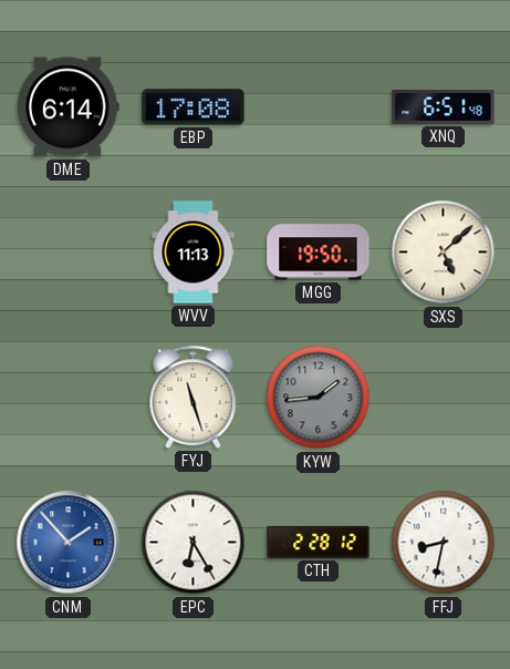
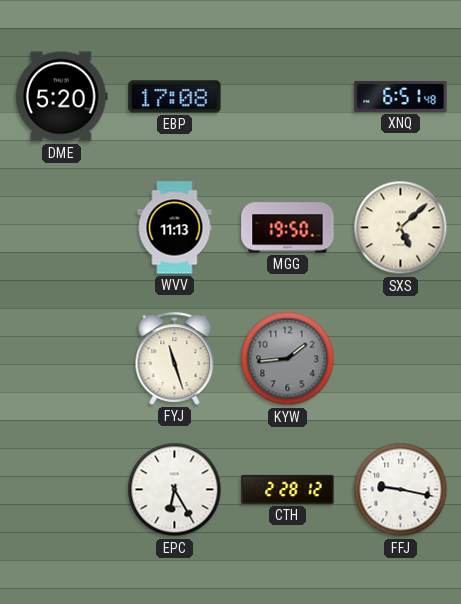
DME: 6:14 -> 5:20 (62, 97)
CNM: 1:53 -> none (69, 543)
FFJ: 8:32 -> 9:17 (401, 490)
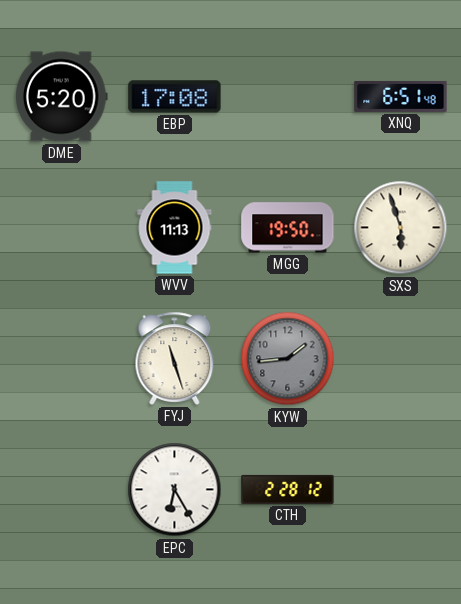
SXS: 5:08 -> 5:57 (401, 228)
FFJ: 9:17 -> none (401, 490)
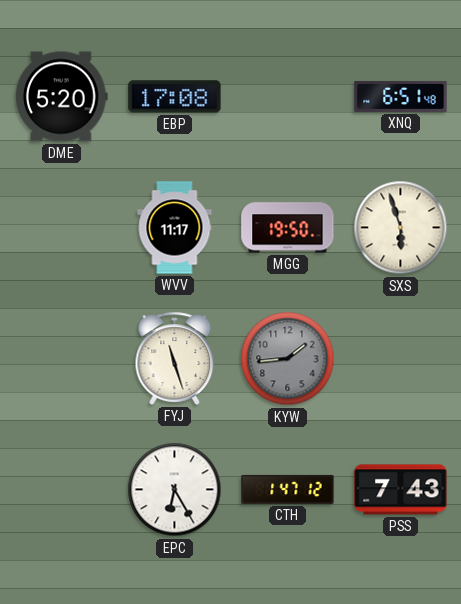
WVV: 11:13 -> 11:17 (175, 228)
CTH: 2:28 -> 1:47 (288, 489)
PSS: none -> 7:43 (401, 490)
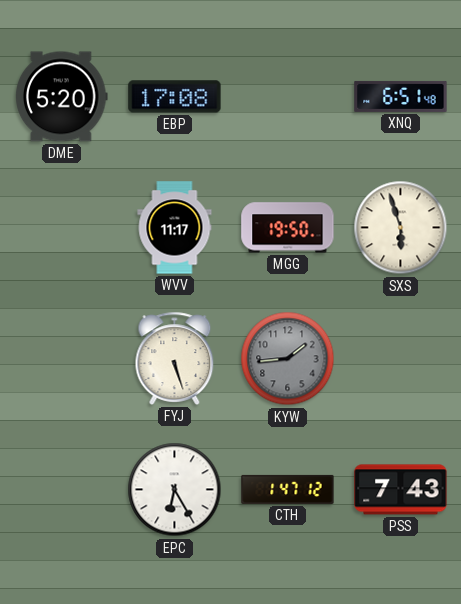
FYJ: 11:27 -> 5:27 (175, 358)
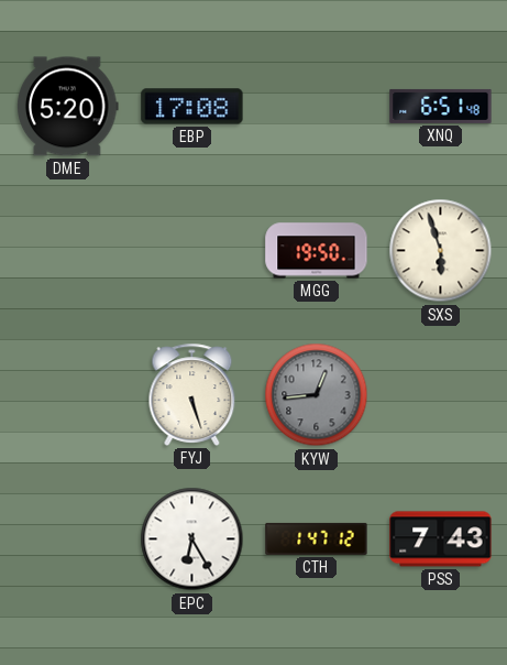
WVV: 11:17 -> none (175, 228)
KYW: 1:44 -> 12:44 (317, 395)
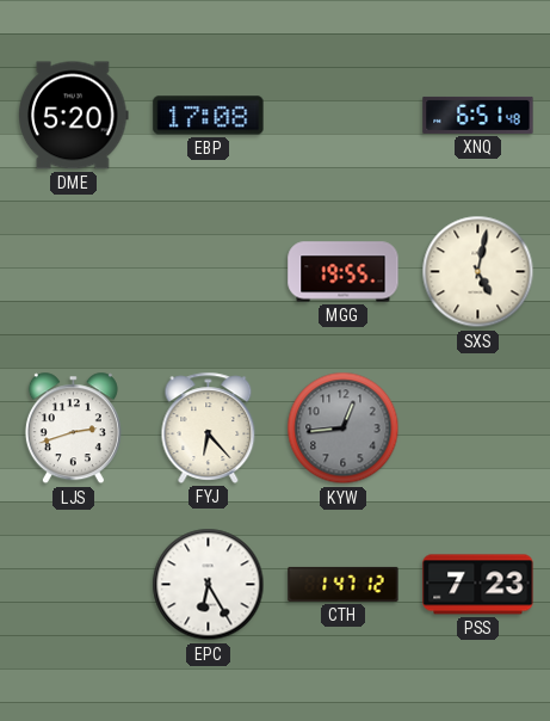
MGG: 19:50 -> 19:55 (344, 272)
SXS: 5:57 -> 5:02 (478, 272)
LJS: none -> 2:42 (73, 429)
FYJ: 5:27 -> 6:23 (209, 427)
PSS: 7:43 -> 7:23 (478, 585)
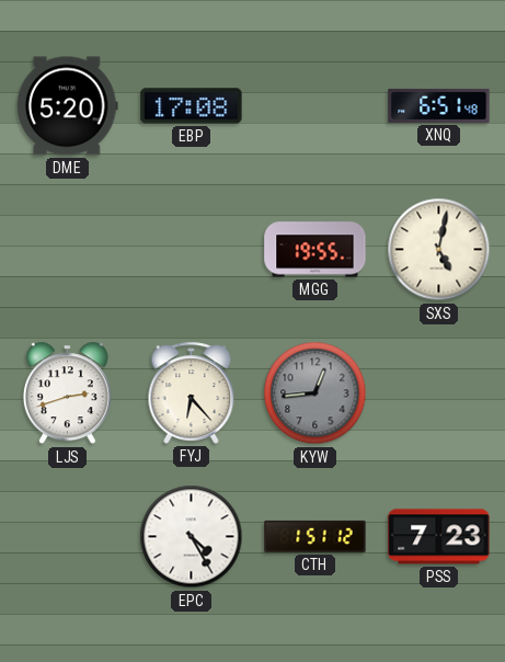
EPC: 6:25 -> 4:25 (192, 537)
CTH: 1:47 -> 1:51 (315, 536)
